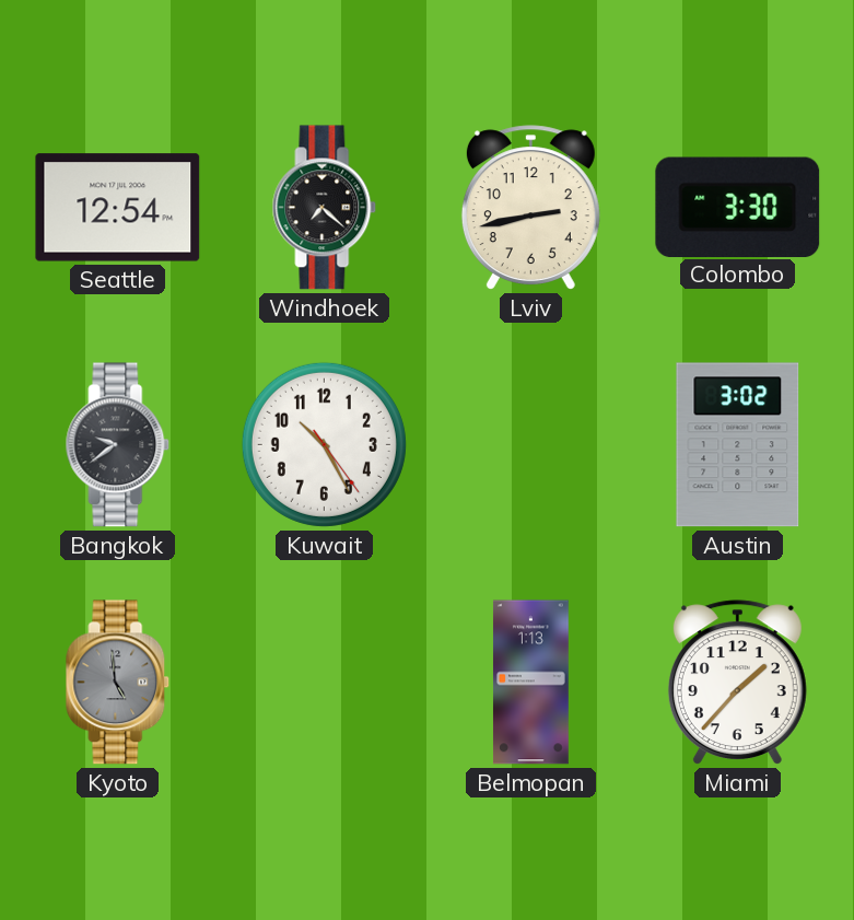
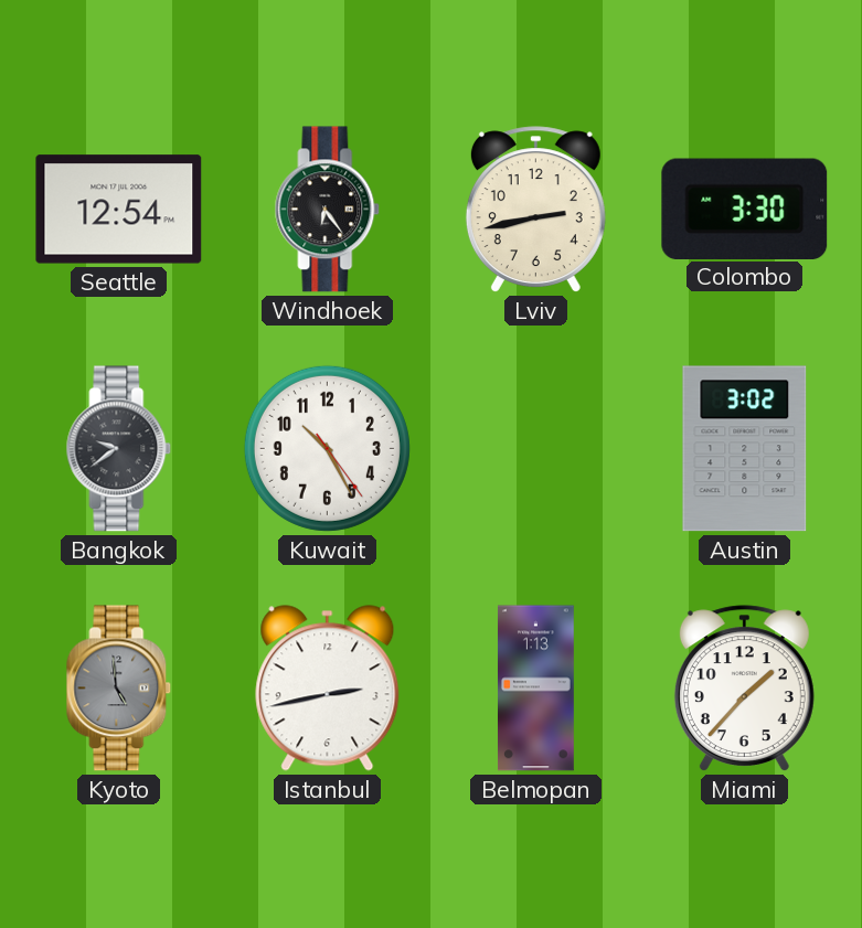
Windhoek: 7:22 -> 6:24 (328, 210)
Istanbul: none -> 2:43 (328, 689)
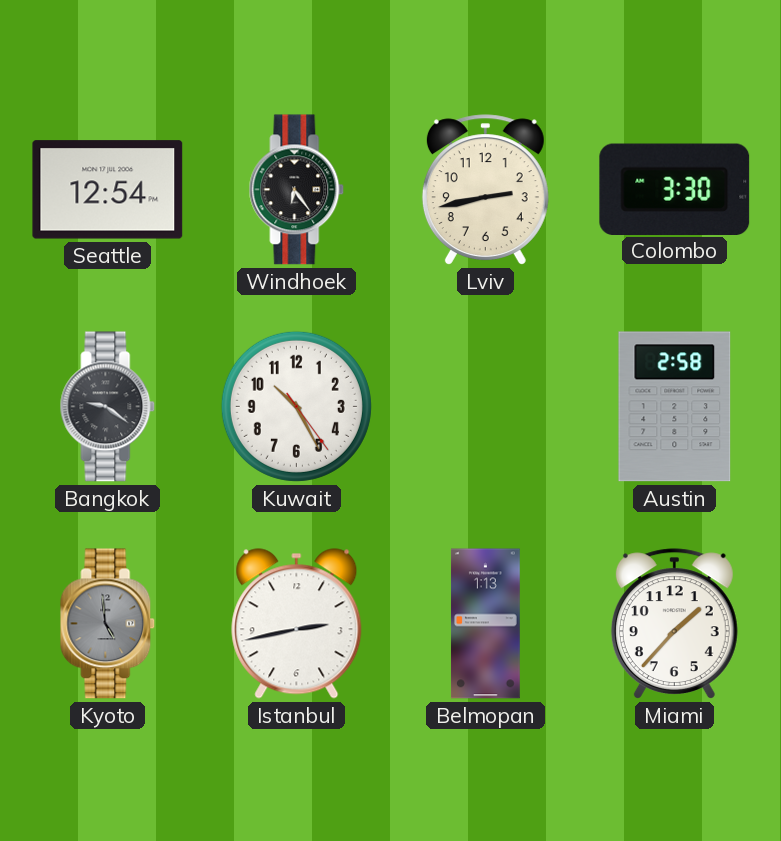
Bangkok: 9:39 -> 9:21 (108, 407)
Austin: 3:02 -> 2:58 (675, 407)
